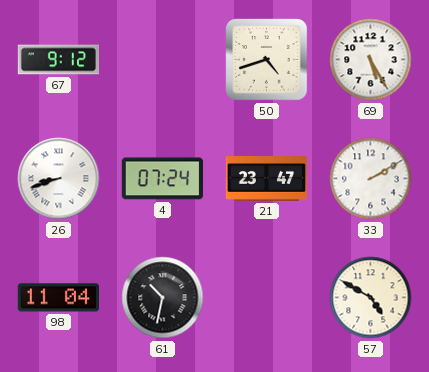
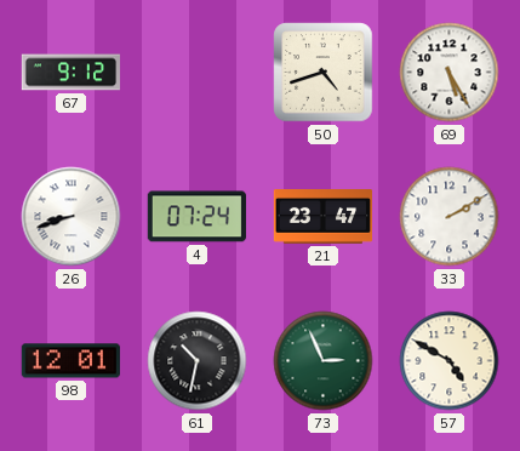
98: 11:04 -> 12:01 (70, 361)
73: none -> 2:56 (324, 361)
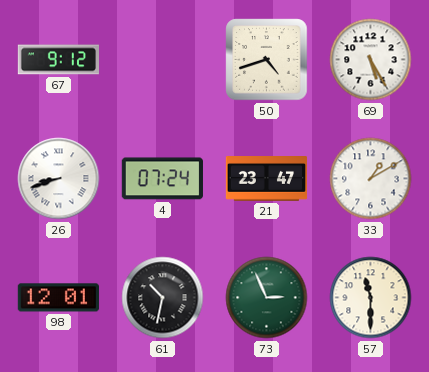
33: 2:10 -> 1:10 (371, 179)
57: 4:50 -> 11:30 (371, 298)
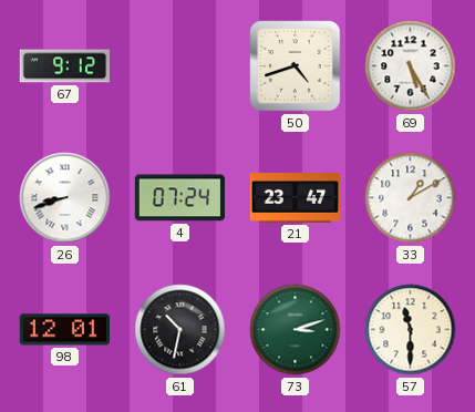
73: 2:56 -> 3:12 (296, 330)
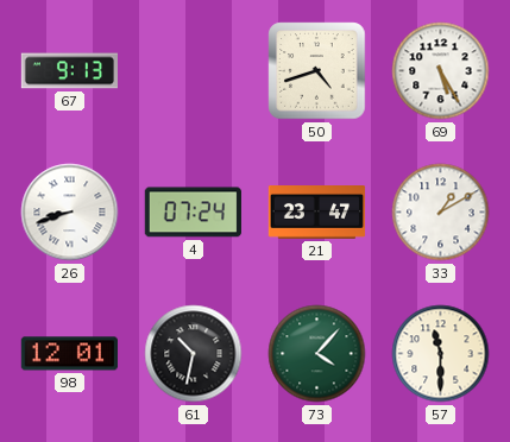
67: 9:12 -> 9:13 (70, 71)
73: 3:12 -> 4:07 (317, 354)
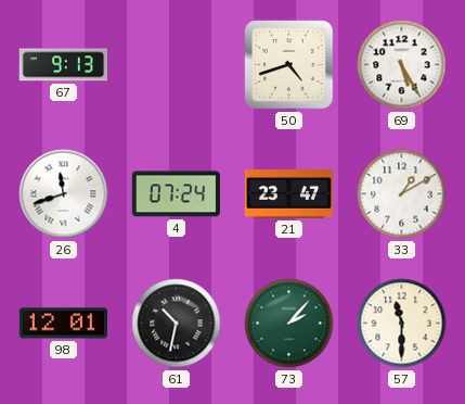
26: 8:42 -> 11:42 (64, 194)
73: 4:07 -> 2:07 (289, 324)
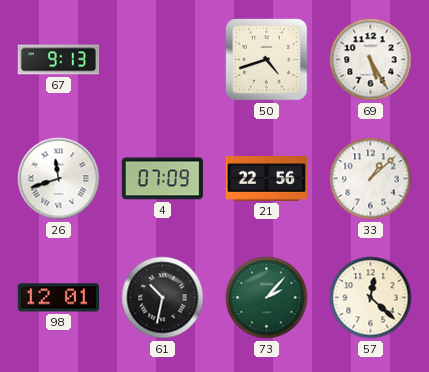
4: 07:24 -> 07:09 (162, 179)
21: 23:47 -> 22:56 (267, 179)
33: 1:10 -> 1:08 (371, 179)
57: 11:30 -> 12:22 (371, 298)
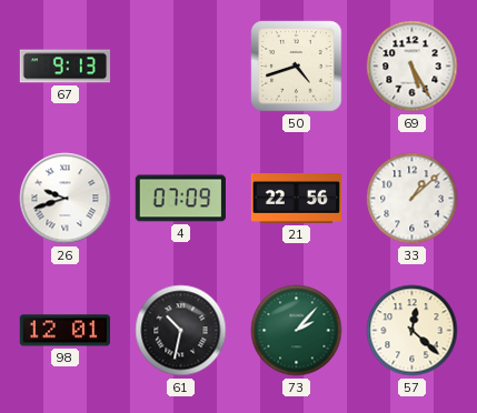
26: 11:42 -> 9:42 (66, 199)
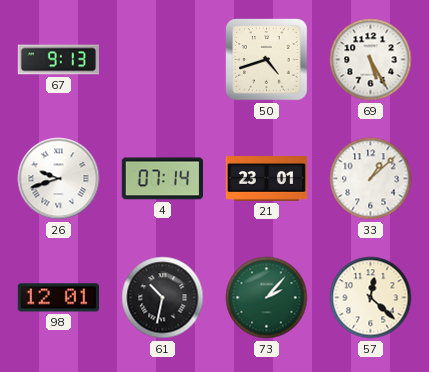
4: 07:09 -> 07:14 (162, 179)
21: 22:56 -> 23:01 (267, 179)
